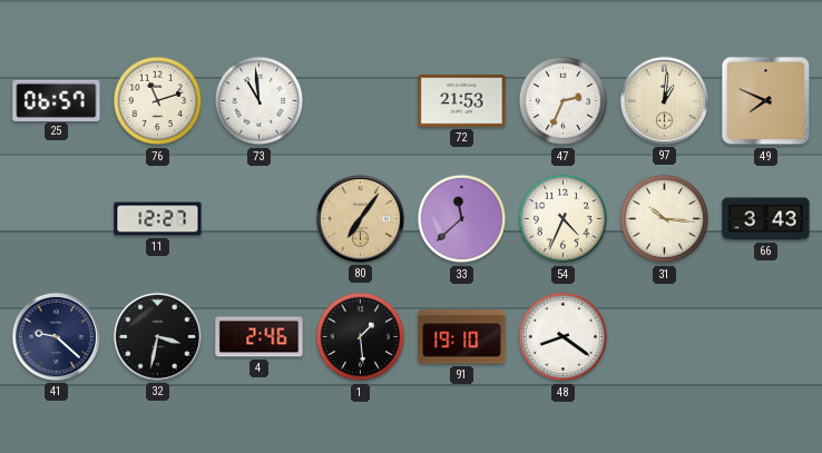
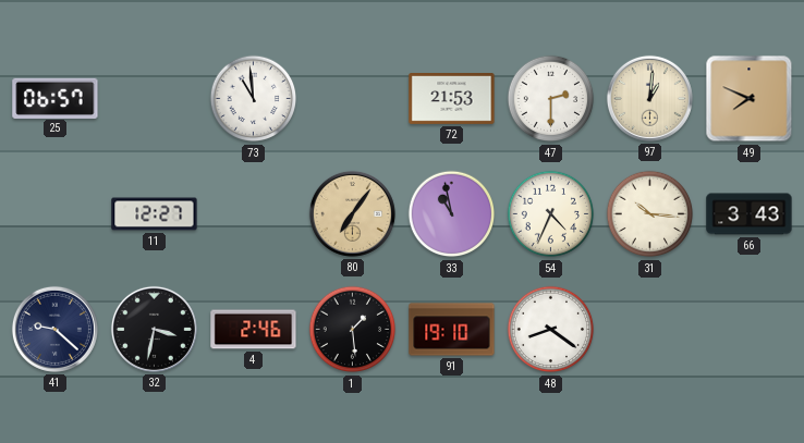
76: 11:12 -> none (158, 101)
47: 2:34 -> 2:30 (551, 99)
33: 11:38 -> 10:58 (452, 214)
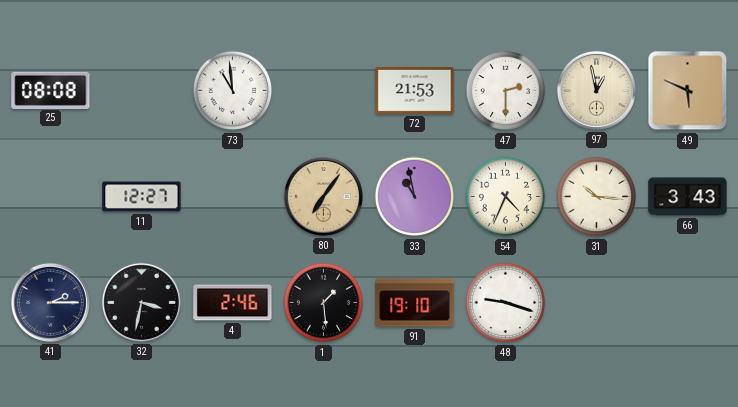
25: 06:57 -> 08:08 (51, 90)
97: 1:01 -> 12:58 (596, 90)
49: 7:49 -> 5:49 (688, 91)
41: 9:22 -> 2:15 (50, 302)
48: 8:21 -> 9:18 (506, 303)
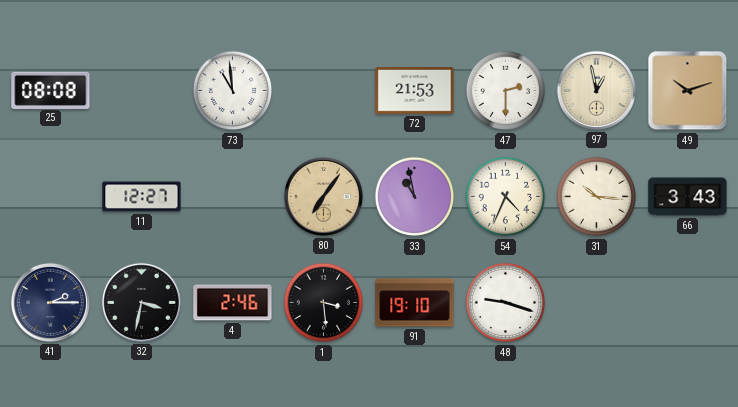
49: 5:49 -> 10:12 (688, 91)
1: 1:29 -> 3:29 (324, 303)
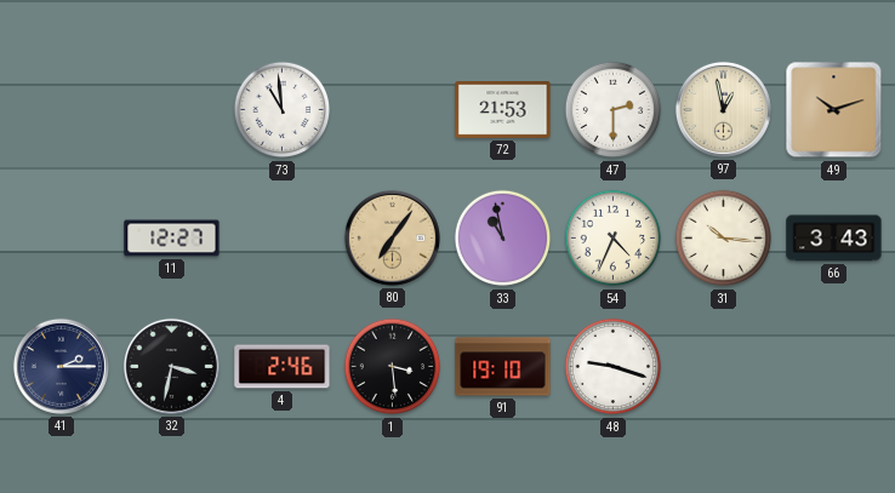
25: 08:08 -> none (51, 90)
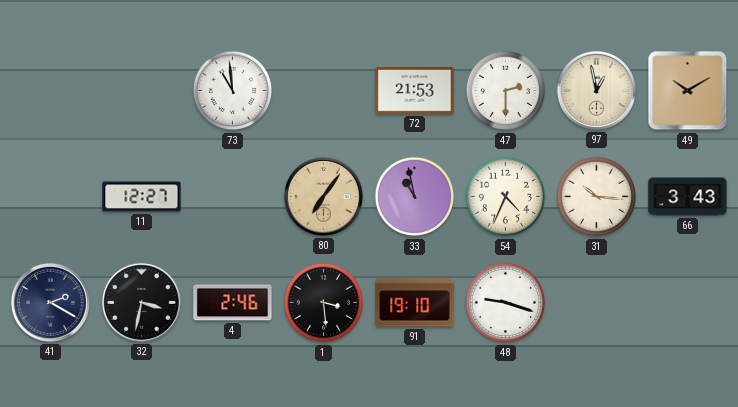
49: 10:12 -> 10:10 (688, 91)
41: 2:15 -> 2:20 (50, 302)
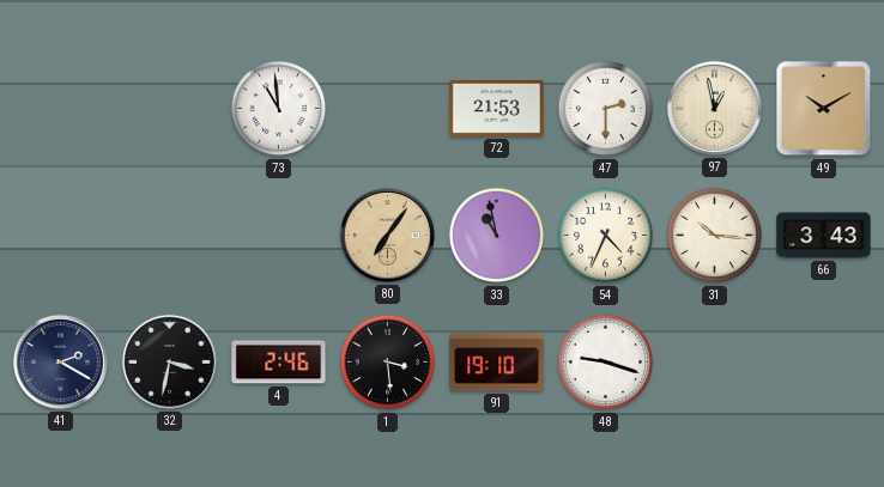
11: 12:27 -> none (142, 197)
